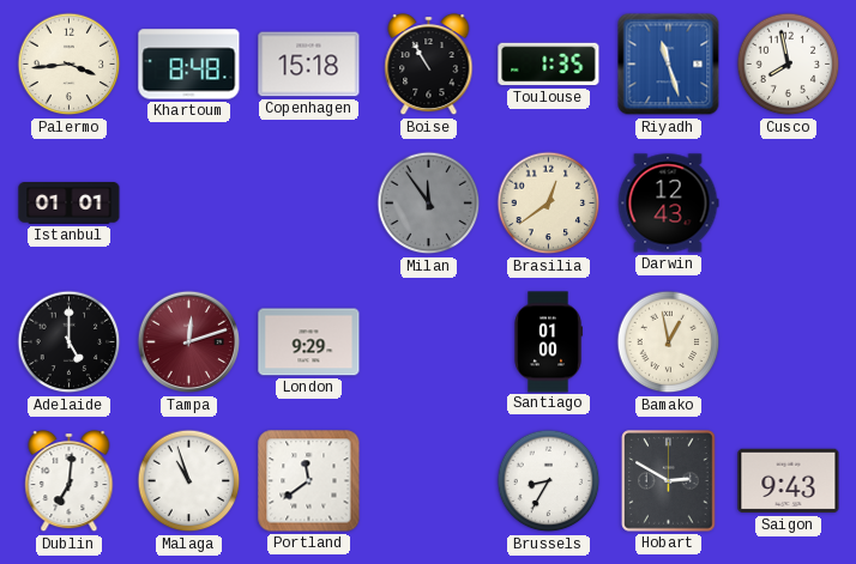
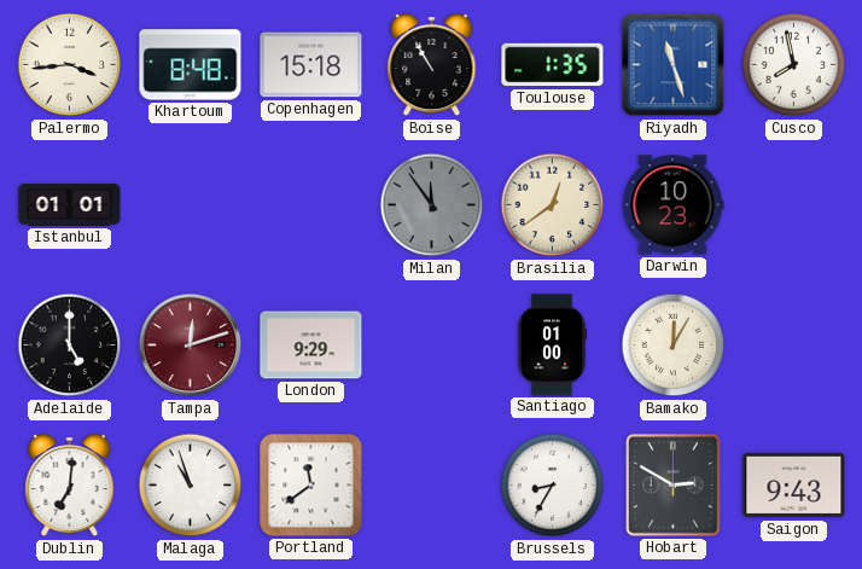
Darwin: 12:43 -> 10:23 (672, 205)
Bamako: 12:58 -> 12:05 (674, 346)
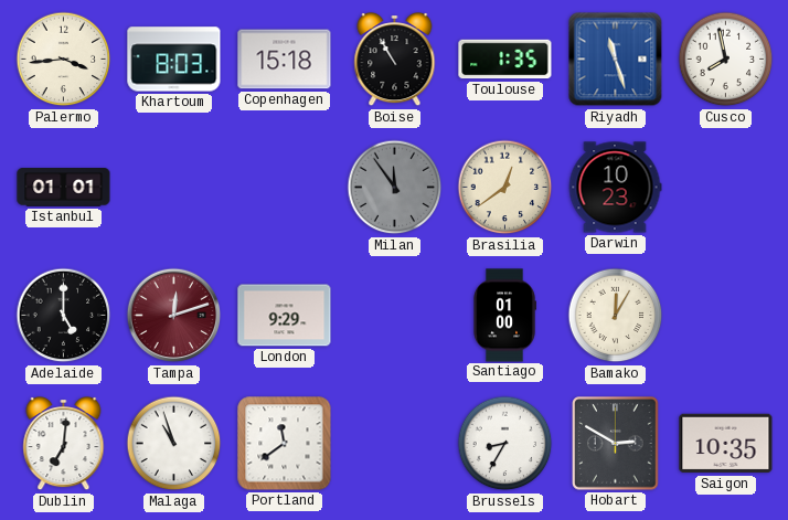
Khartoum: 8:48 -> 8:03 (174, 60)
Saigon: 9:43 -> 10:35 (726, 444)
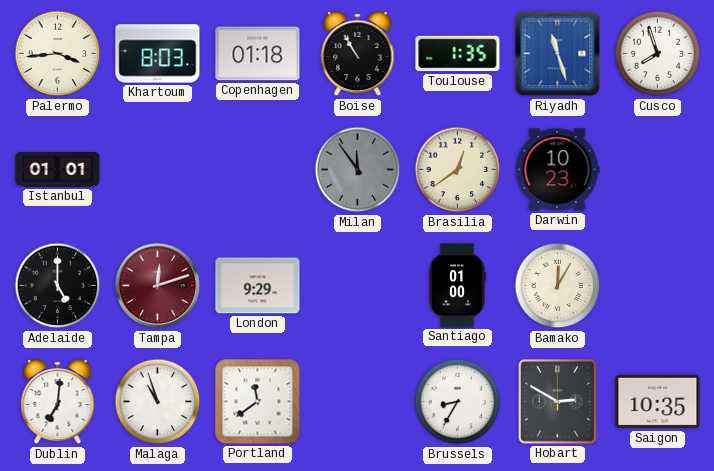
Copenhagen: 15:18 -> 01:18 (258, 54)
Cusco: 7:58 -> 7:57 (658, 54)
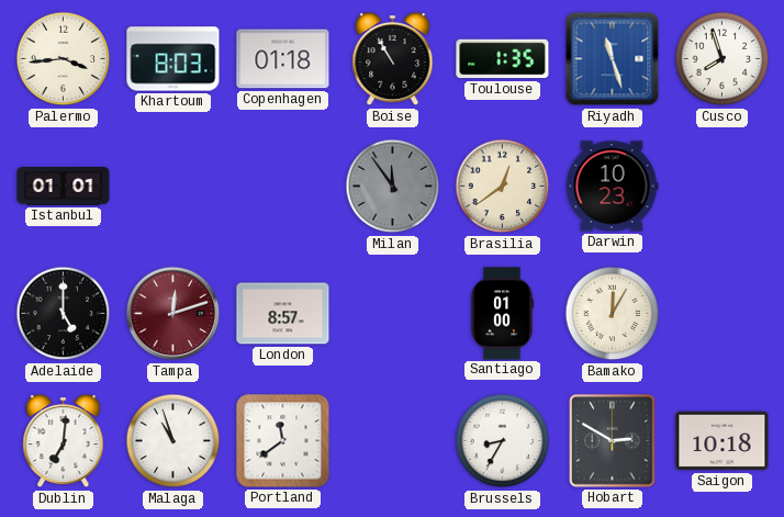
London: 9:29 -> 8:57 (283, 314)
Saigon: 10:35 -> 10:18 (723, 441)
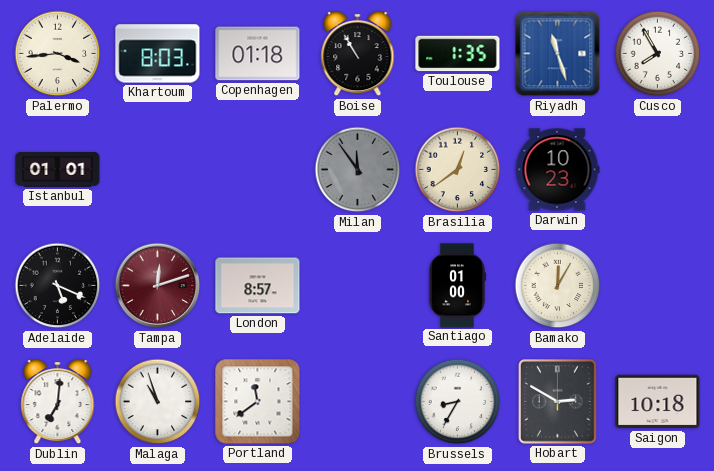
Cusco: 7:57 -> 7:55 (658, 54)
Adelaide: 5:00 -> 5:19 (58, 286)
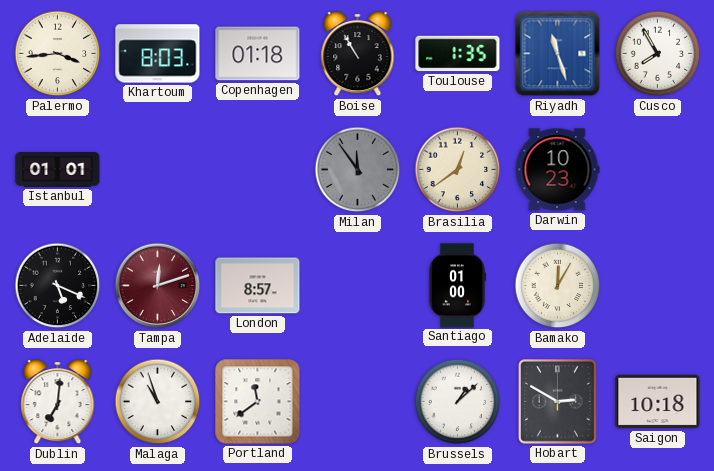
Brussels: 8:35 -> 1:08 (458, 402)
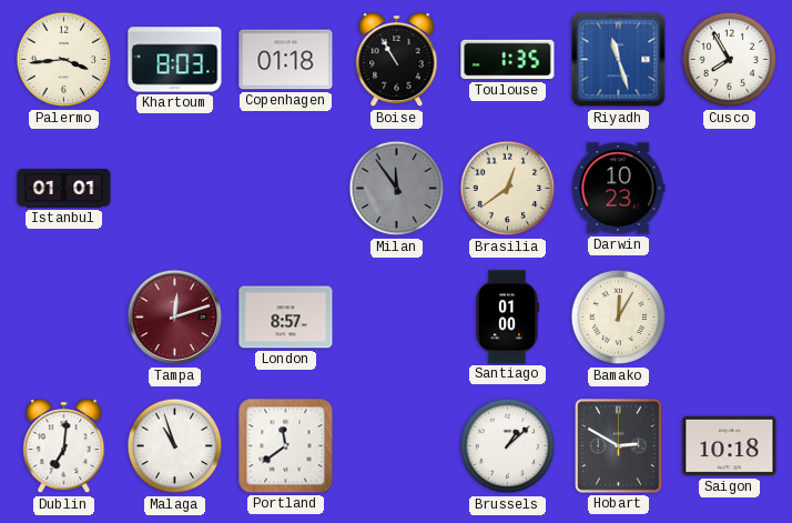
Adelaide: 5:19 -> none (58, 286)
